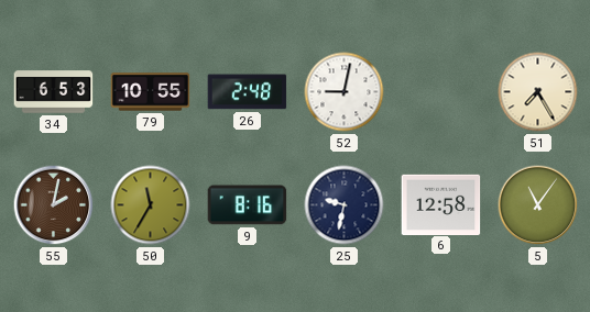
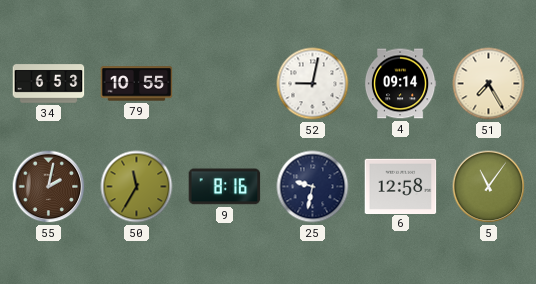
26: 2:48 -> none (248, 92)
4: none -> 09:14 (400, 84)
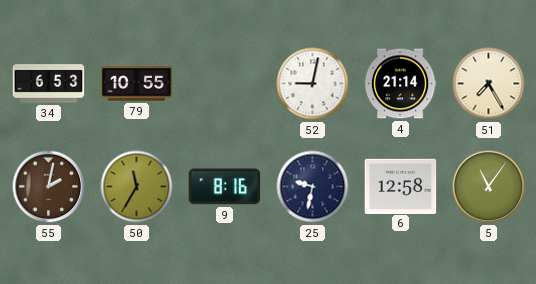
4: 09:14 -> 21:14 (400, 84)
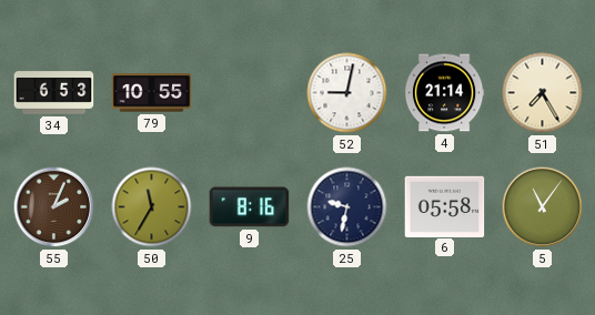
55: 2:02 -> 2:04 (54, 207)
6: 12:58 -> 05:58 (445, 206)
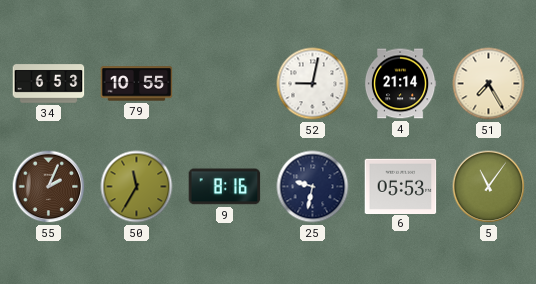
6: 05:58 -> 05:53 (401, 186)
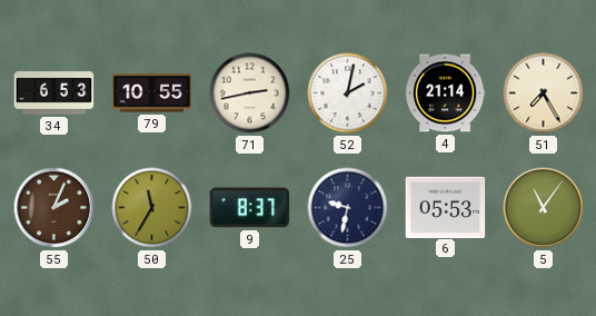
71: none -> 2:43 (250, 93)
52: 9:02 -> 2:02 (348, 93)
9: 8:16 -> 8:37 (250, 208)
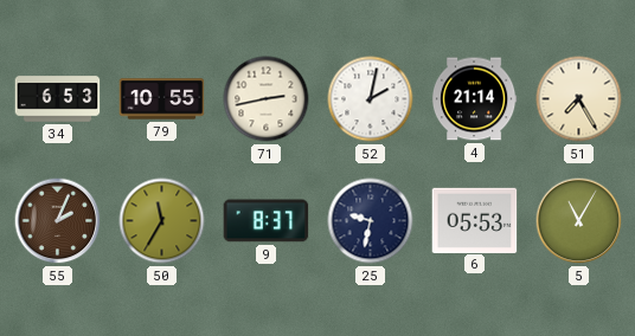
5: 11:06 -> 11:05 (579, 221)
